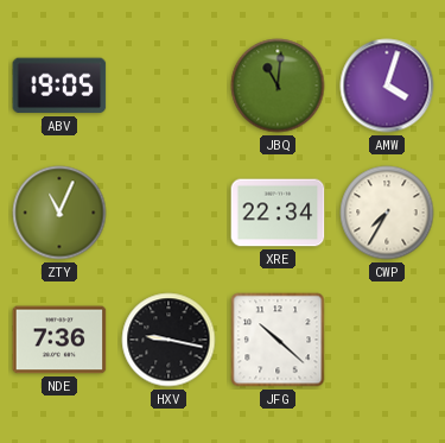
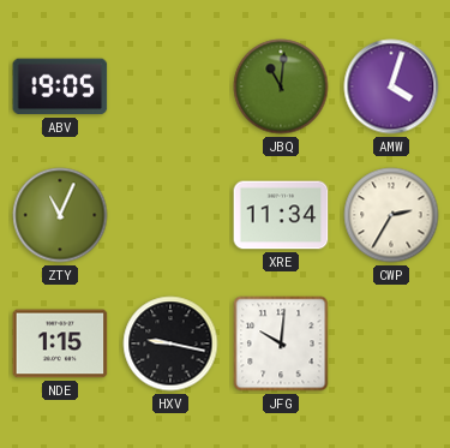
XRE: 22:34 -> 11:34 (281, 215)
CWP: 7:35 -> 2:35 (391, 215)
NDE: 7:36 -> 1:15 (60, 344)
JFG: 10:22 -> 10:01 (281, 344)
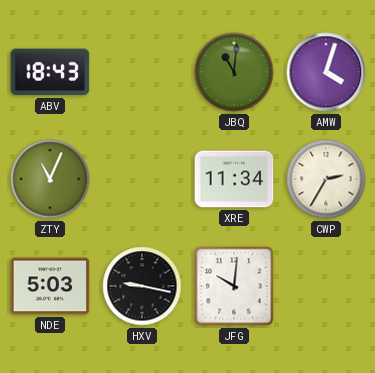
ABV: 19:05 -> 18:43 (50, 72)
NDE: 1:15 -> 5:03 (50, 286)
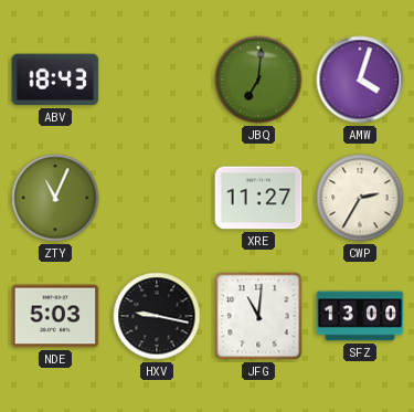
JBQ: 11:01 -> 7:01 (258, 80)
XRE: 11:34 -> 11:27 (258, 198)
JFG: 10:01 -> 11:01 (258, 316)
SFZ: none -> 13:00 (360, 316)
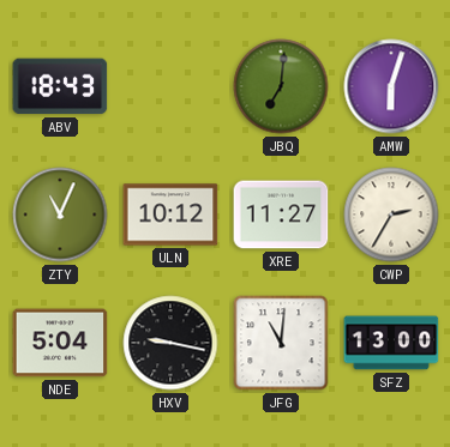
AMW: 4:03 -> 6:03 (391, 86)
ULN: none -> 10:12 (170, 215)
NDE: 5:03 -> 5:04 (60, 343)
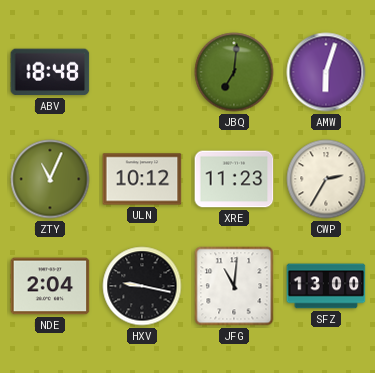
ABV: 18:43 -> 18:48 (50, 72)
XRE: 11:27 -> 11:23 (234, 179)
NDE: 5:04 -> 2:04 (50, 286)
